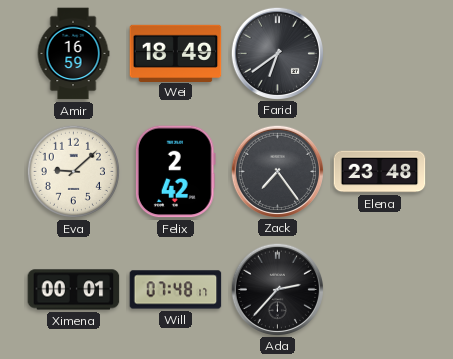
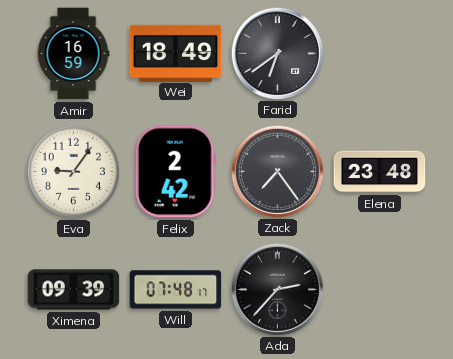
Eva: 9:08 -> 9:06 (73, 171)
Ximena: 00:01 -> 09:39 (74, 290)
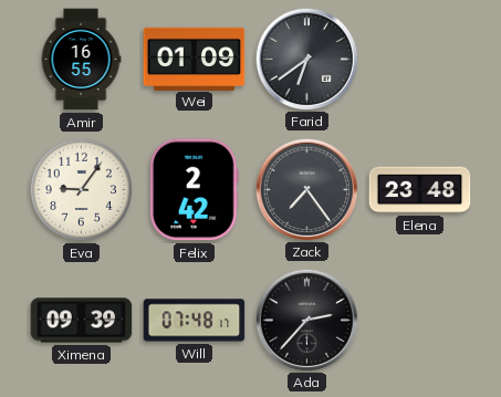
Amir: 16:59 -> 16:55 (81, 60)
Wei: 18:49 -> 01:09 (195, 59)
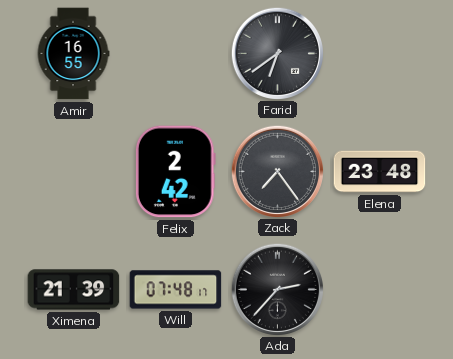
Wei: 01:09 -> none (195, 59)
Eva: 9:06 -> none (81, 189)
Ximena: 09:39 -> 21:39 (74, 290)
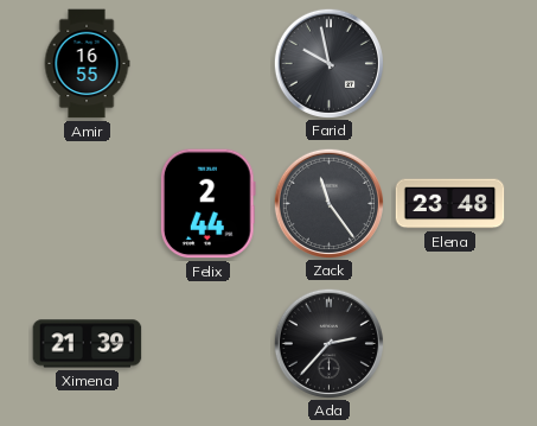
Farid: 6:39 -> 9:58 (328, 63)
Felix: 2:42 -> 2:44 (207, 204)
Zack: 7:24 -> 11:24 (328, 203)
Will: 07:48 -> none (176, 290)
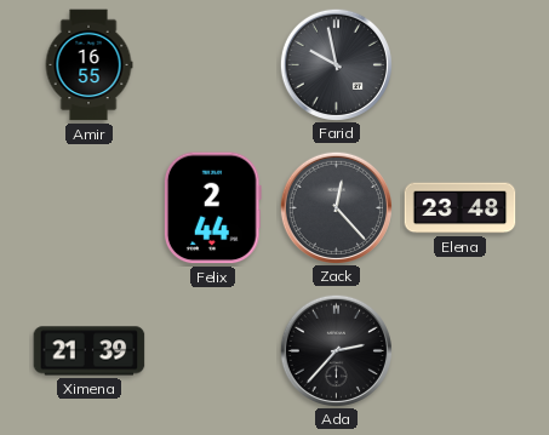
Zack: 11:24 -> 12:23 (336, 207)
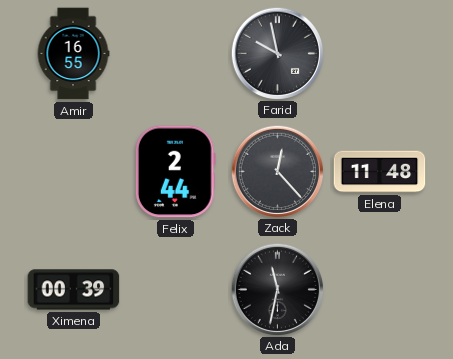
Elena: 23:48 -> 11:48 (380, 172)
Ximena: 21:39 -> 00:39 (74, 290)
Ada: 2:37 -> 11:32 (277, 289)
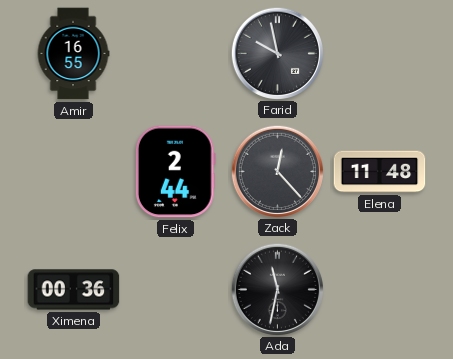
Ximena: 00:39 -> 00:36 (74, 290)
